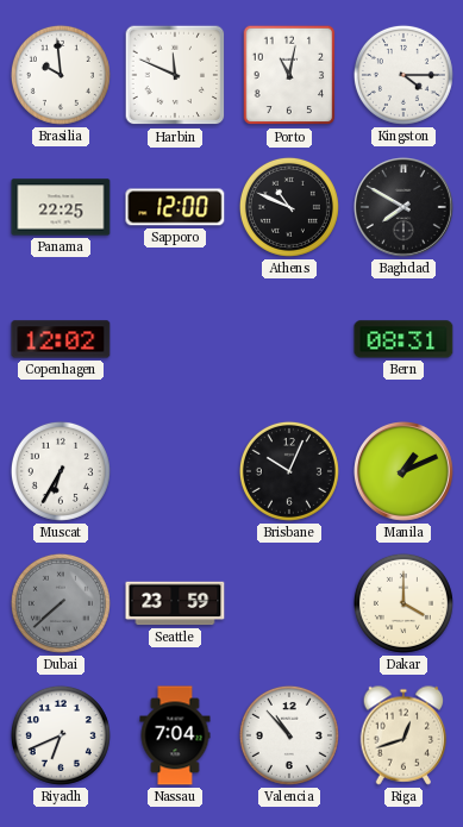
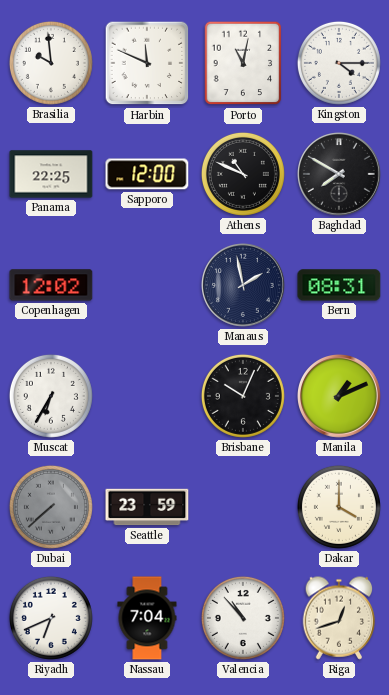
Manaus: none -> 1:58 (244, 286)
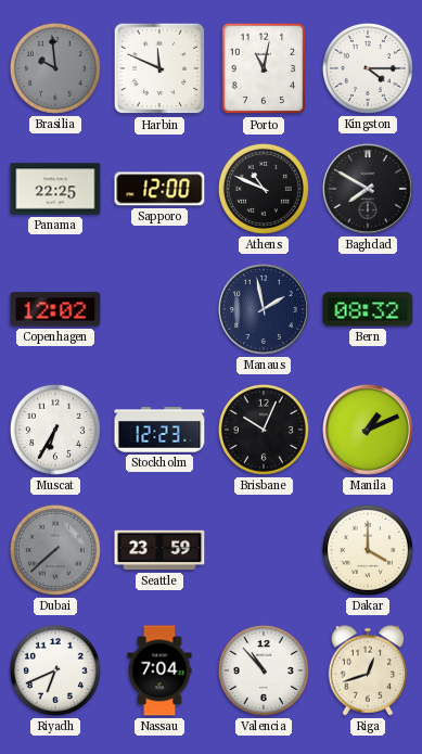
Brasilia dial: white -> grey (55, 68)
Bern: 08:31 -> 08:32 (368, 309)
Stockholm: none -> 12:23 (159, 430)
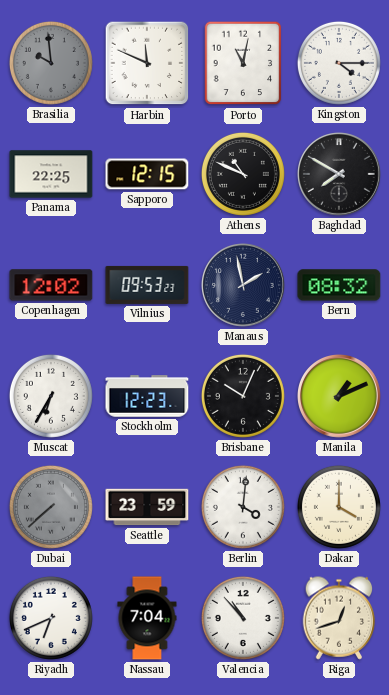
Sapporo: 12:00 -> 12:15 (147, 174)
Vilnius: none -> 09:53 (147, 285)
Berlin: none -> 4:01 (243, 507)
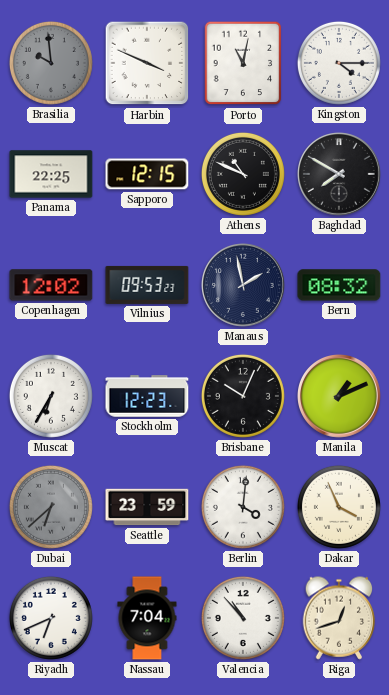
Harbin: 11:49 -> 3:49 (147, 63)
Dubai: 7:38 -> 6:38 (51, 507)
Dakar: 4:00 -> 3:56 (339, 507)
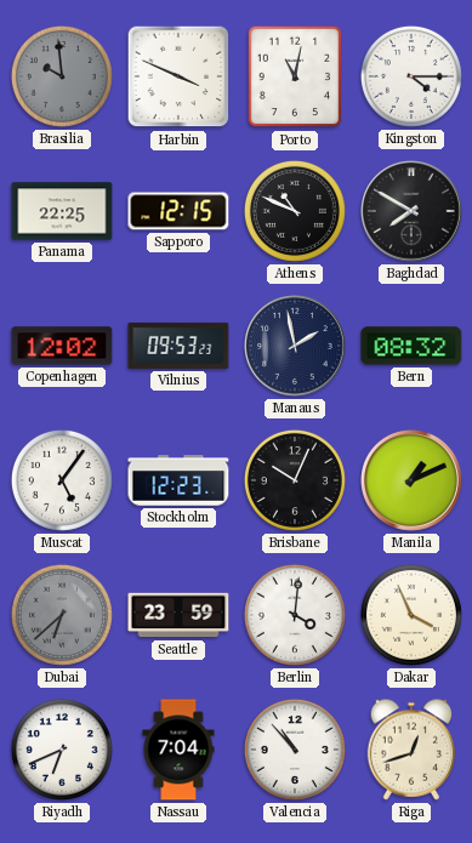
Muscat: 6:35 -> 5:06 (62, 480)
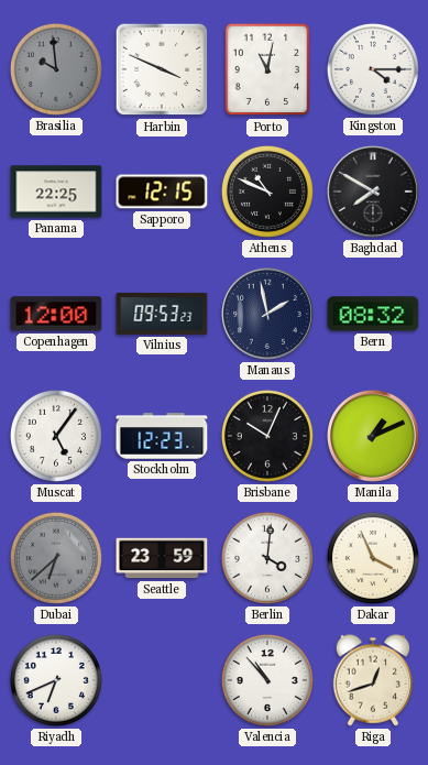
Copenhagen: 12:02 -> 12:00 (56, 314)
Nassau: 7:04 -> none (178, 750)
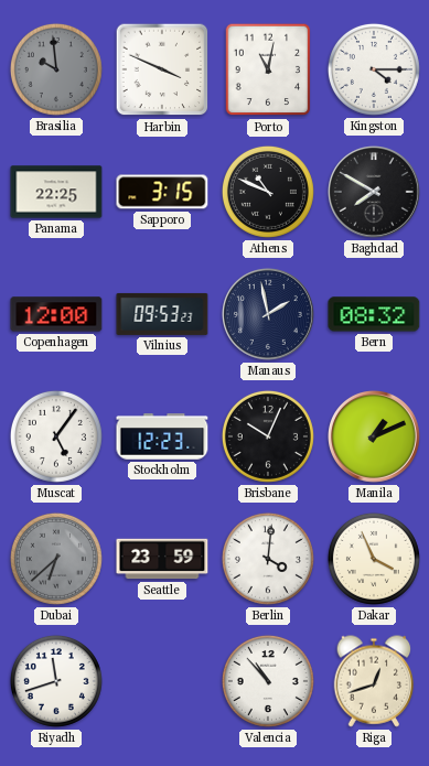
Sapporo: 12:15 -> 3:15 (162, 192)
Riyadh: 6:41 -> 11:42 (56, 681)
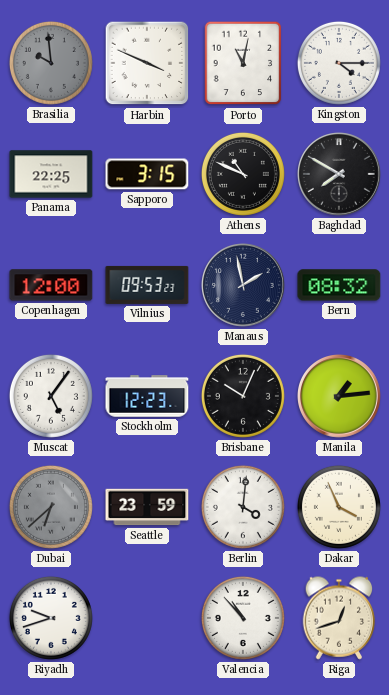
Manila: 1:11 -> 1:14 (340, 397)
Riyadh: 11:42 -> 9:42 (51, 618)
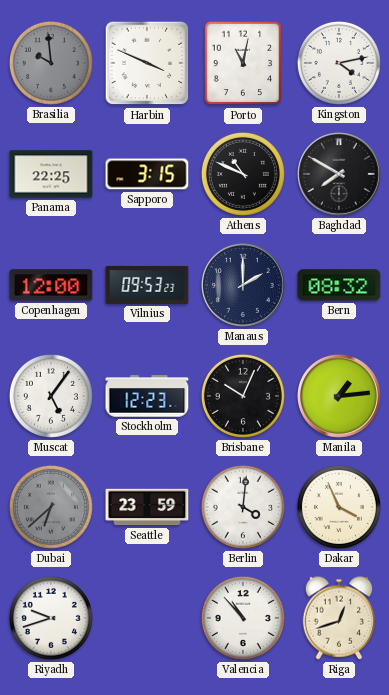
Kingston: 4:15 -> 4:13 (339, 63)
Manaus: 1:58 -> 2:00 (244, 286)
